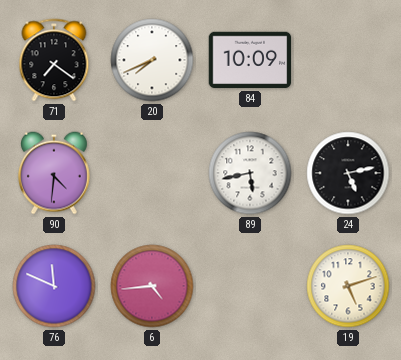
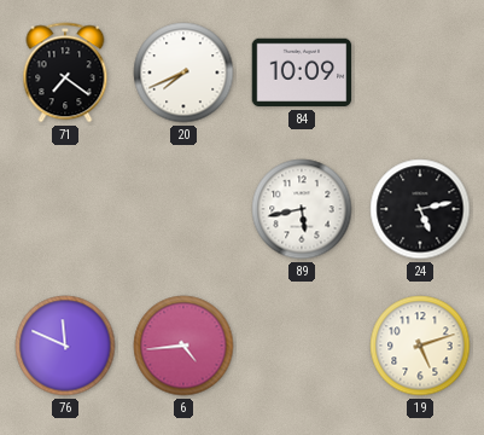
90: 4:31 -> none (55, 173)
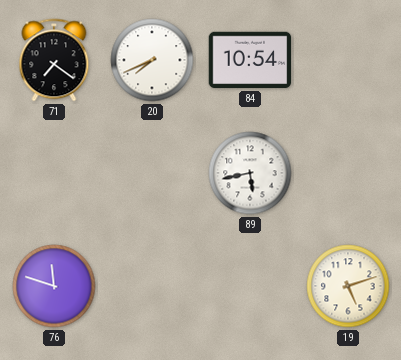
84: 10:09 -> 10:54 (250, 60)
24: 5:13 -> none (420, 209)
76: 11:49 -> 11:48 (54, 286)
6: 4:44 -> none (183, 346)
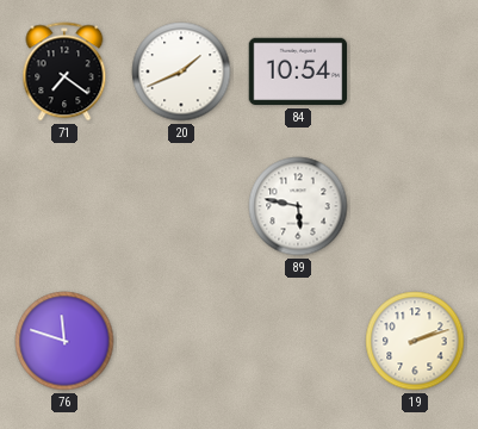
20: 7:41 -> 1:41 (181, 71)
89: 5:43 -> 5:47 (298, 206)
19: 5:12 -> 2:12 (415, 341)
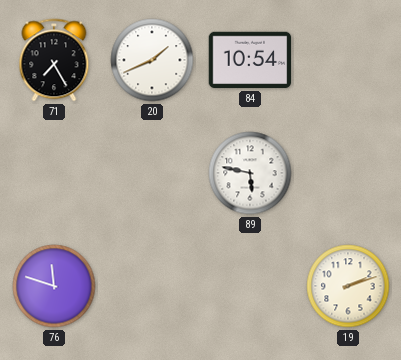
71: 7:21 -> 7:25 (54, 60)
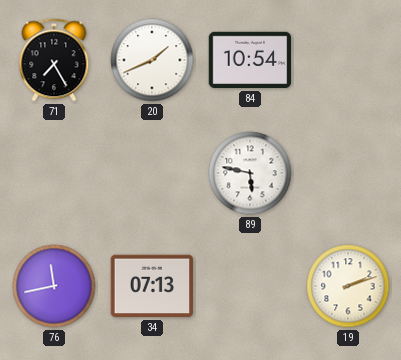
76: 11:48 -> 11:43 (54, 286)
34: none -> 07:13 (152, 286)
